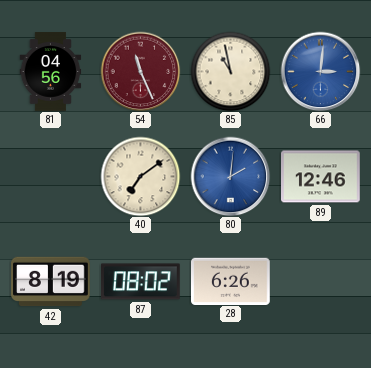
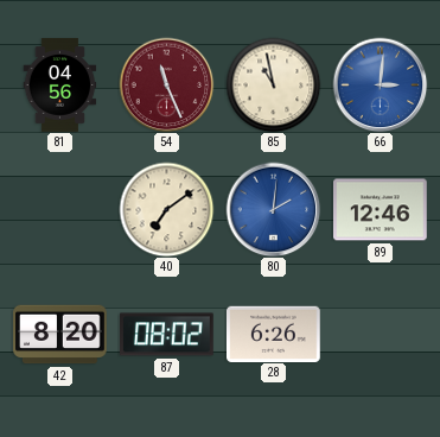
42: 8:19 -> 8:20 (60, 335)
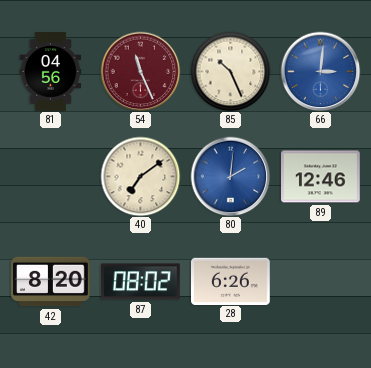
85: 10:58 -> 10:26 (230, 71)
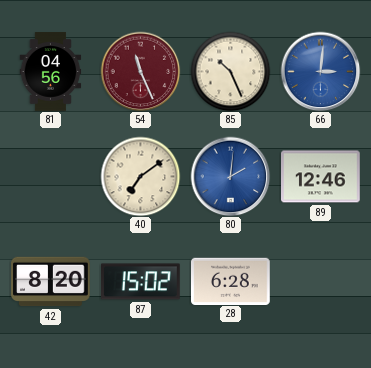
87: 08:02 -> 15:02 (141, 282)
28: 6:26 -> 6:28 (231, 281)
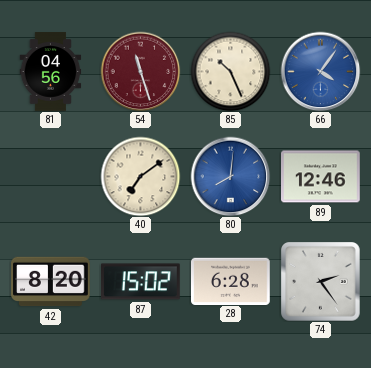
54: 11:26 -> 11:27 (140, 71)
66: 3:01 -> 4:06 (320, 71)
80: 2:01 -> 8:01 (230, 176)
74: none -> 2:24 (321, 282)
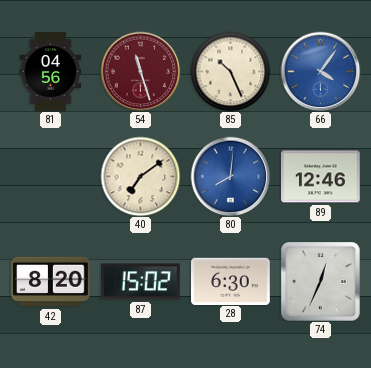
28: 6:28 -> 6:30 (231, 281)
74: 2:24 -> 12:34 (321, 282)
